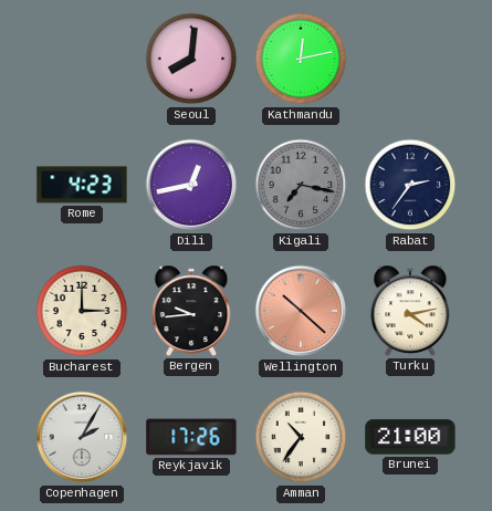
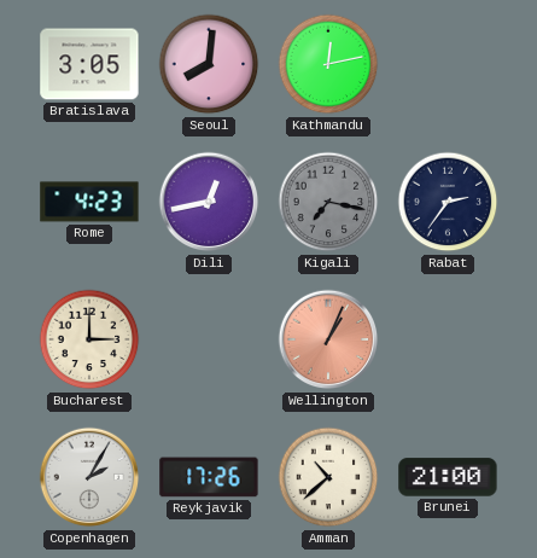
Bratislava: none -> 3:05 (89, 64)
Bergen: 9:44 -> none (191, 311)
Wellington: 10:22 -> 1:04 (328, 339)
Turku: 4:13 -> none (410, 311)
Amman: 10:36 -> 10:38 (328, 477)
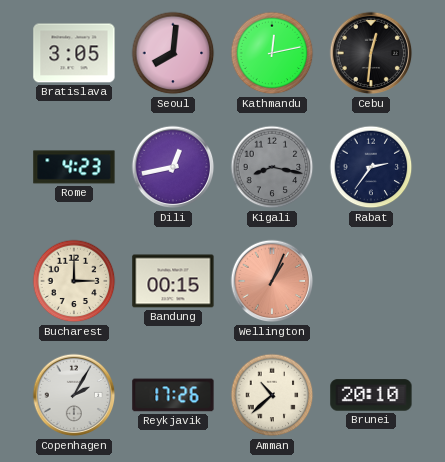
Cebu: none -> 12:31 (371, 53)
Kigali: 7:17 -> 8:17 (272, 167)
Bandung: none -> 00:15 (173, 281)
Brunei: 21:00 -> 20:10 (371, 395)
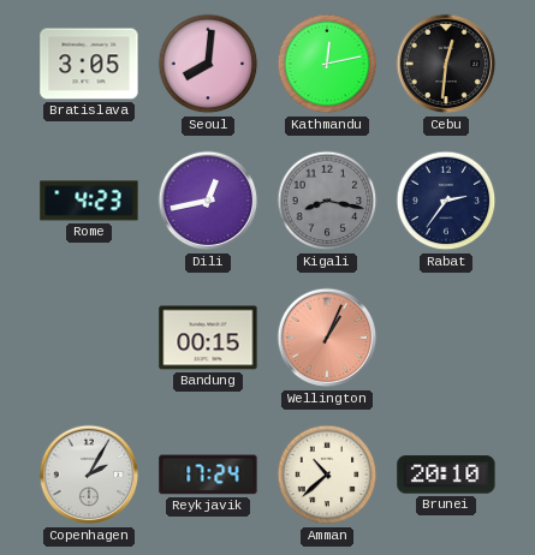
Bucharest: 3:00 -> none (74, 281)
Reykjavik: 17:26 -> 17:24 (208, 475)
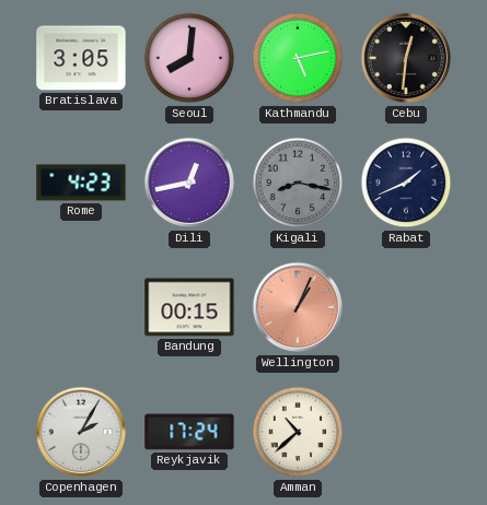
Kathmandu: 12:13 -> 5:13 (298, 58)
Rabat: 2:36 -> 1:41 (406, 183)
Brunei: 20:10 -> none (446, 475)
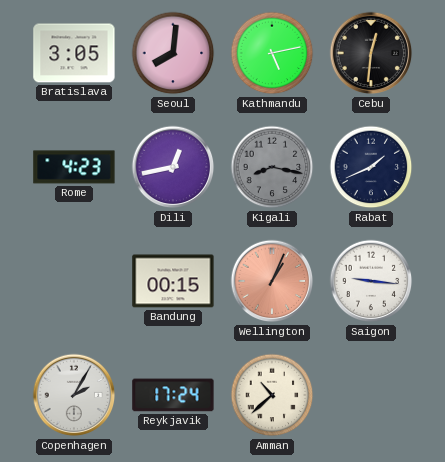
Saigon: none -> 9:16 (371, 281)
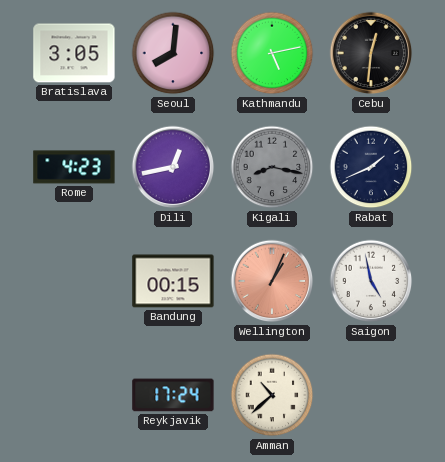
Saigon: 9:16 -> 4:58 (371, 281)
Copenhagen: 2:05 -> none (74, 395)
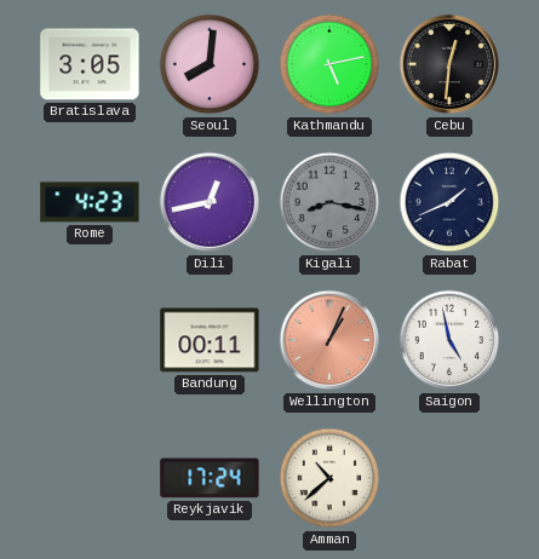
Bandung: 00:15 -> 00:11 (210, 340)
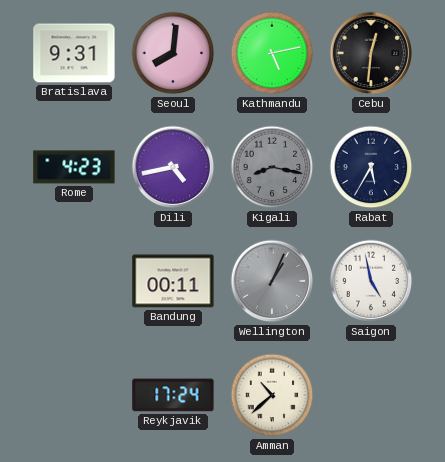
Bratislava: 3:05 -> 9:31 (74, 53)
Dili: 12:43 -> 4:43 (173, 167)
Rabat: 1:41 -> 5:35 (371, 167)
Wellington dial: salmon -> grey (272, 281)
